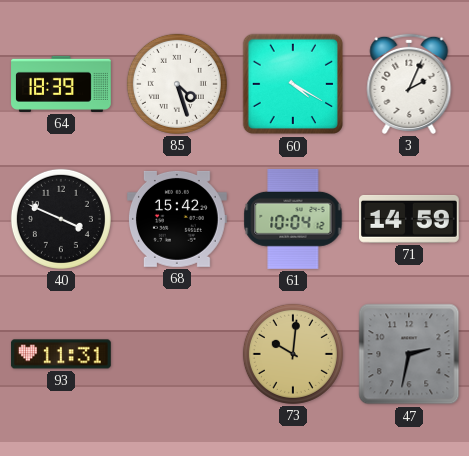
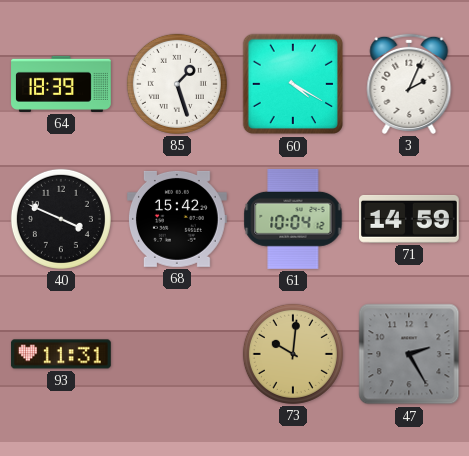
85: 4:27 -> 1:27 (177, 84)
47: 2:32 -> 2:25 (409, 354)
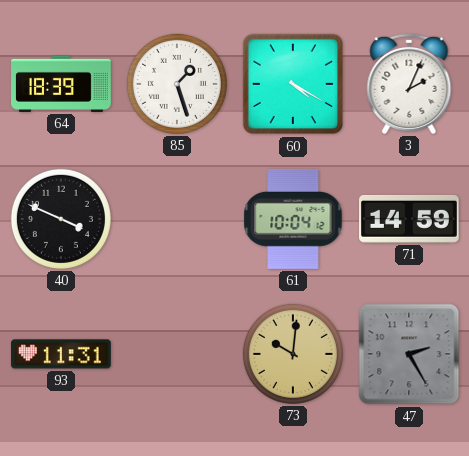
68: 15:42 -> none (177, 219)
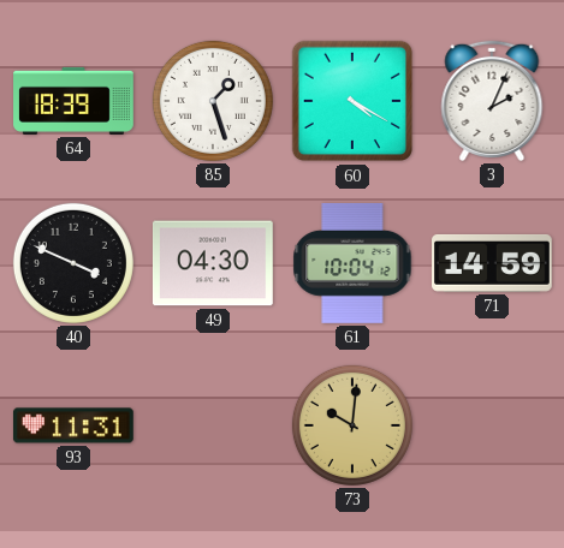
49: none -> 04:30 (213, 263)
47: 2:25 -> none (409, 354)
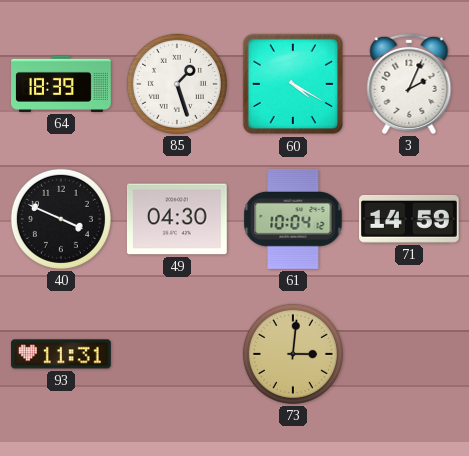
73: 10:01 -> 3:01 (293, 354)
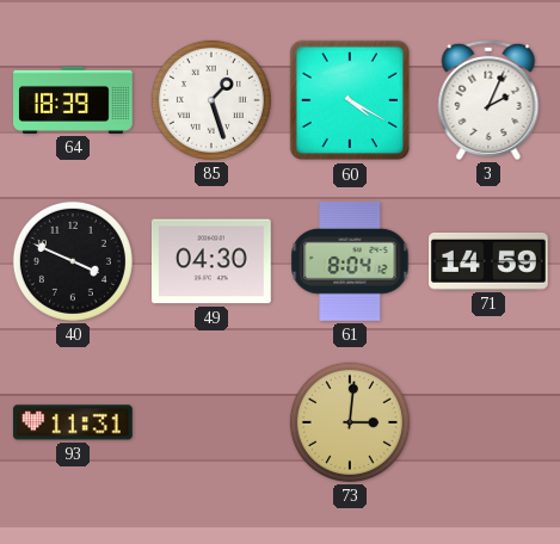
61: 10:04 -> 8:04 (350, 261)
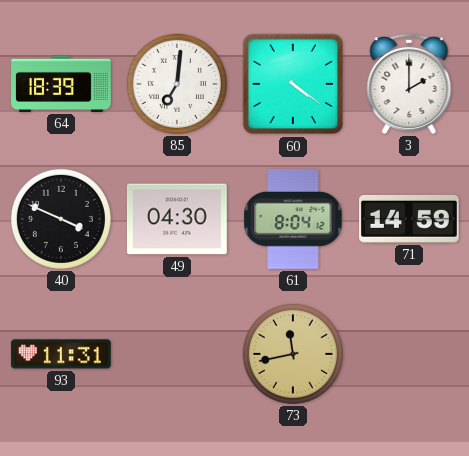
85: 1:27 -> 7:01 (177, 84)
60: 4:20 -> 4:21 (293, 84)
3: 2:04 -> 2:00 (409, 84)
73: 3:01 -> 11:43 (293, 354)
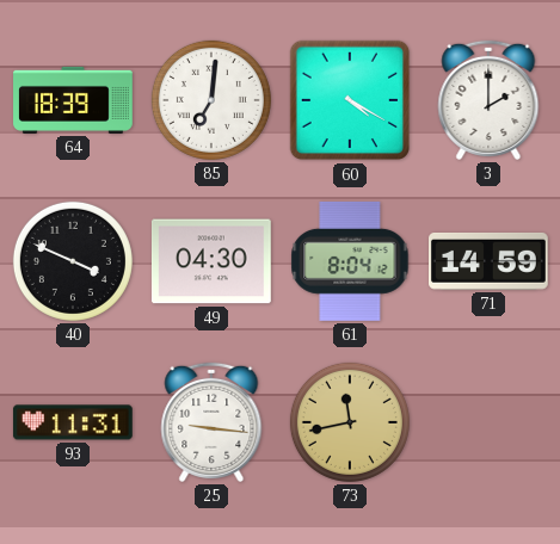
60: 4:21 -> 4:20 (350, 100)
25: none -> 9:16 (211, 422)
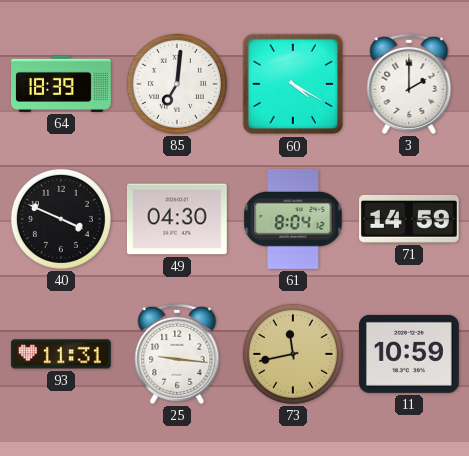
11: none -> 10:59 (409, 354)
